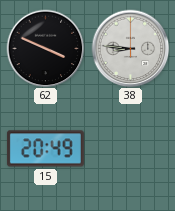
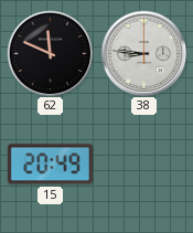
62: 3:49 -> 11:49 (50, 53)
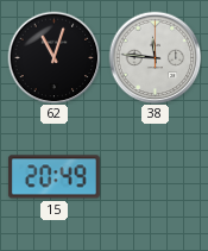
62: 11:49 -> 11:03 (53, 57)
38: 8:46 -> 11:46 (155, 57)
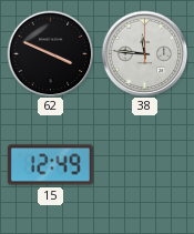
62: 11:03 -> 3:49 (50, 53)
15: 20:49 -> 12:49 (50, 165)
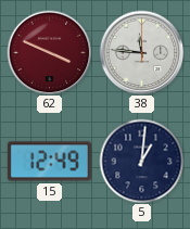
62 dial: black -> burgundy (49, 52)
5: none -> 1:01 (141, 161)
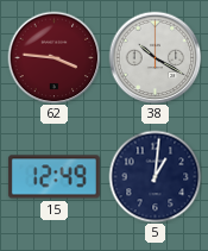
62: 3:49 -> 3:46 (53, 57)
38: 11:46 -> 10:20 (155, 57)
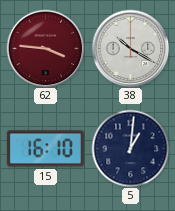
15: 12:49 -> 16:10 (45, 149)
